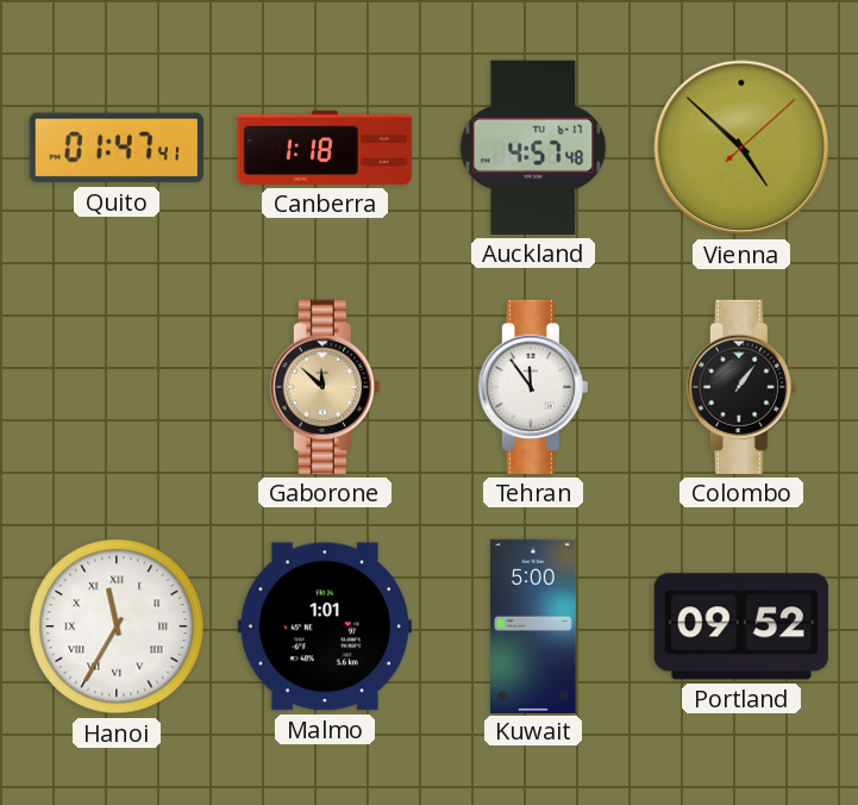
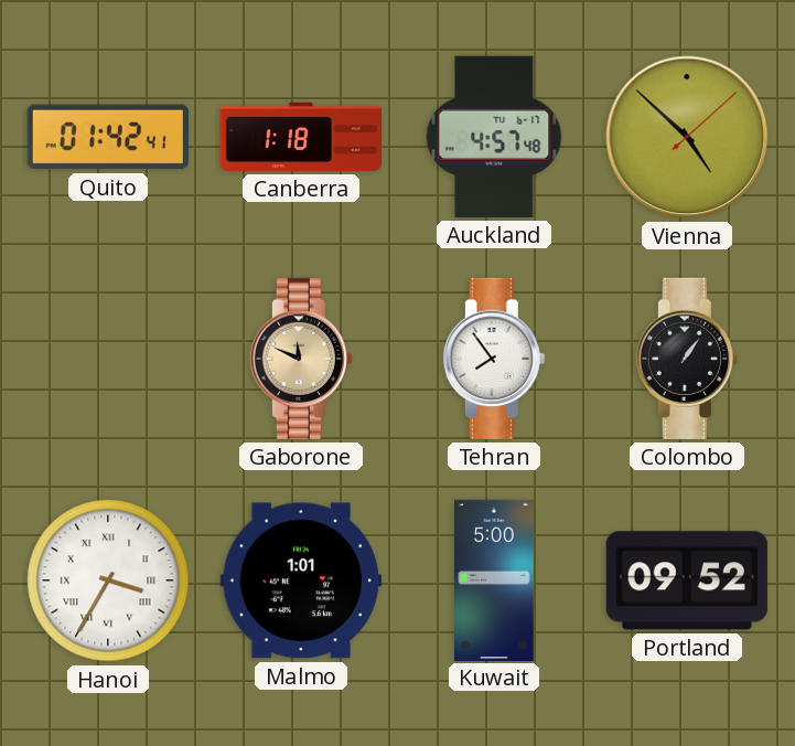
Quito: 01:47 -> 01:42 (108, 137)
Gaborone: 11:52 -> 11:49 (301, 359)
Tehran: 11:54 -> 7:54 (494, 359)
Hanoi: 11:35 -> 3:35 (108, 580)
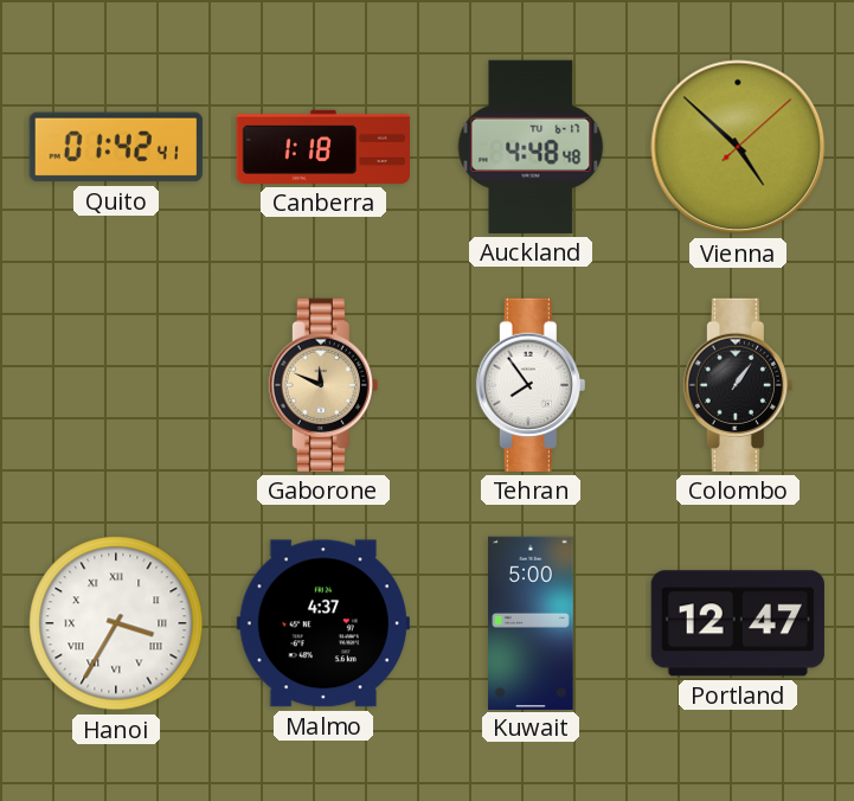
Auckland: 4:57 -> 4:48 (531, 147)
Malmo: 1:01 -> 4:37 (323, 623)
Portland: 09:52 -> 12:47 (738, 623)
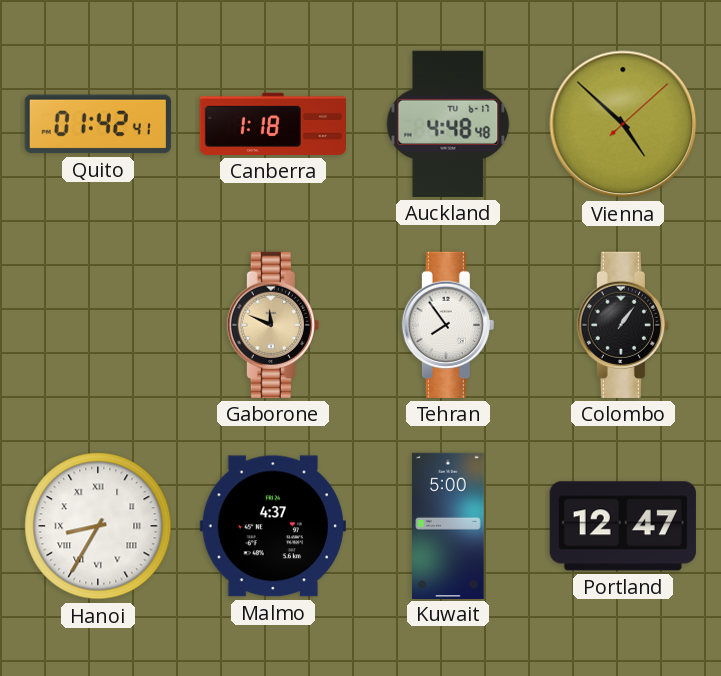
Hanoi: 3:35 -> 8:35 (98, 526)
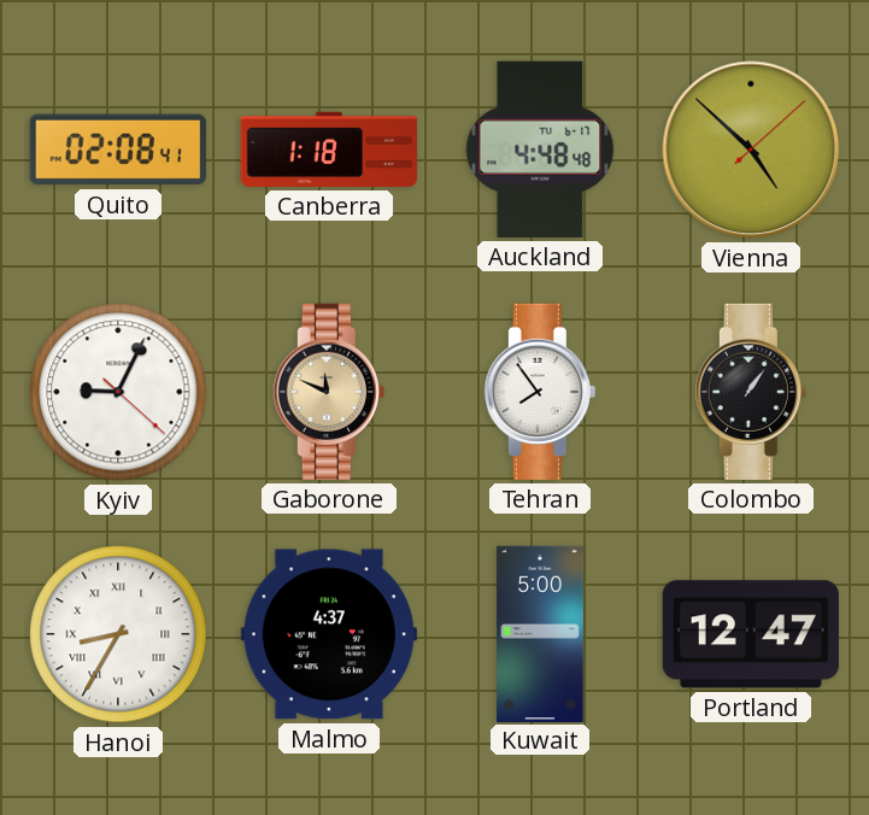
Quito: 01:42 -> 02:08 (118, 149)
Kyiv: none -> 9:04 (118, 392)
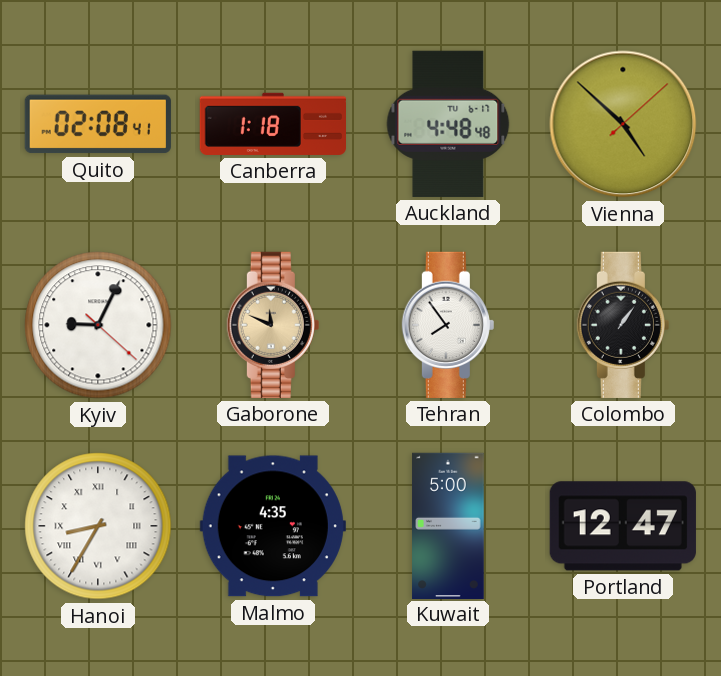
Malmo: 4:37 -> 4:35 (273, 526)
